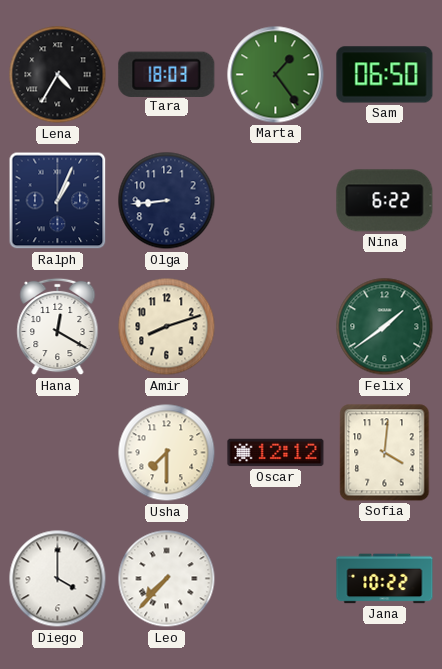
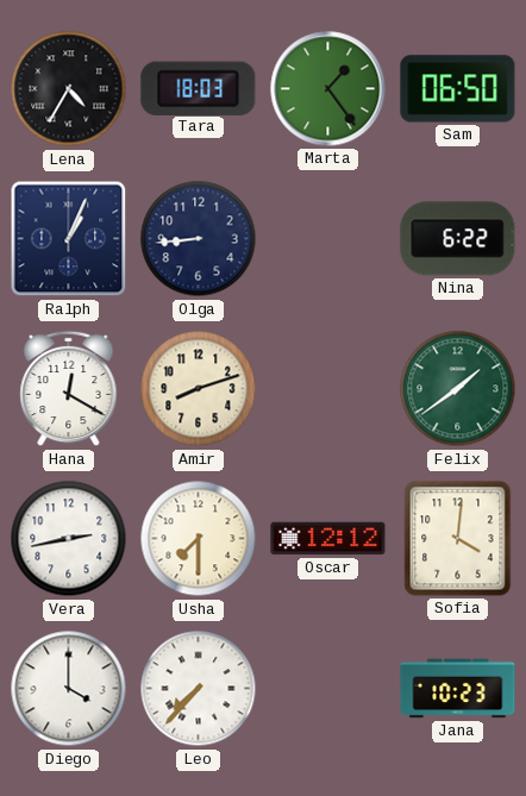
Vera: none -> 2:43 (69, 539)
Jana: 10:22 -> 10:23 (458, 689)
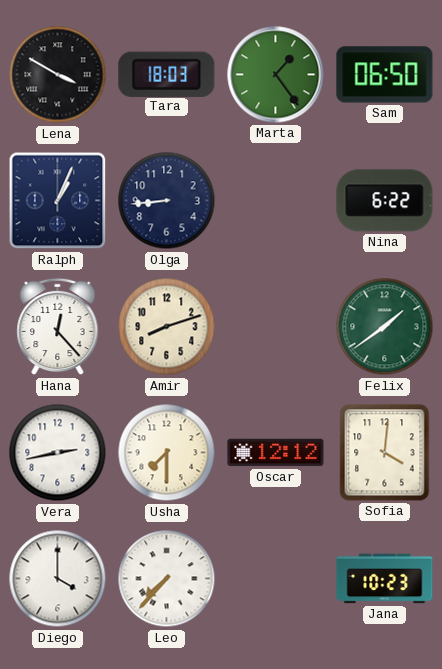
Lena: 4:35 -> 3:50 (58, 75)
Hana: 12:20 -> 12:23 (58, 327)
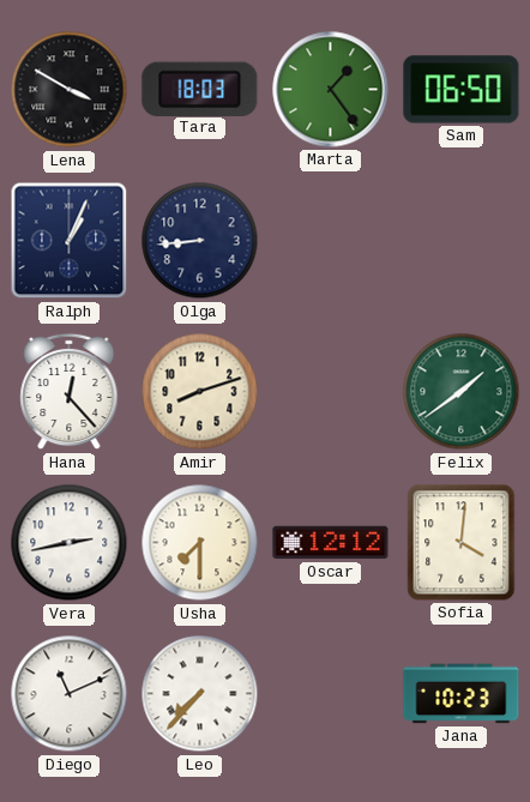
Nina: 6:22 -> none (385, 201)
Diego: 4:00 -> 11:11 (70, 694)
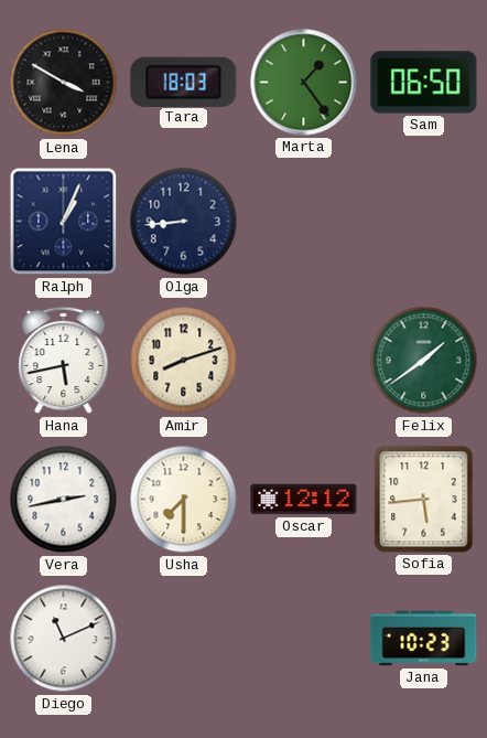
Hana: 12:23 -> 5:43 (64, 361)
Sofia: 4:01 -> 5:44 (424, 500)
Leo: 7:37 -> none (200, 694)
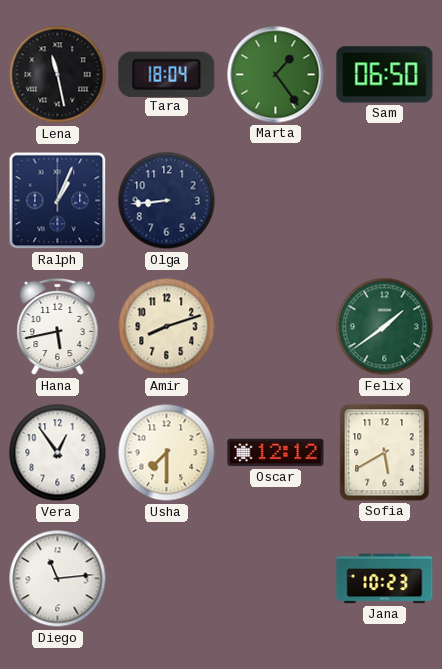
Lena: 3:50 -> 11:28 (58, 75)
Tara: 18:03 -> 18:04 (167, 74)
Vera: 2:43 -> 12:54 (58, 453)
Sofia: 5:44 -> 5:40 (385, 453)
Diego: 11:11 -> 11:14 (58, 579)
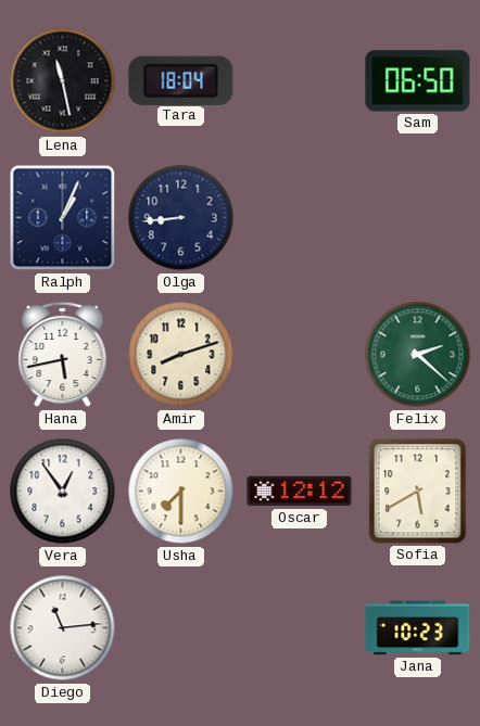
Marta: 1:24 -> none (276, 75)
Felix: 1:39 -> 2:22 (418, 355)
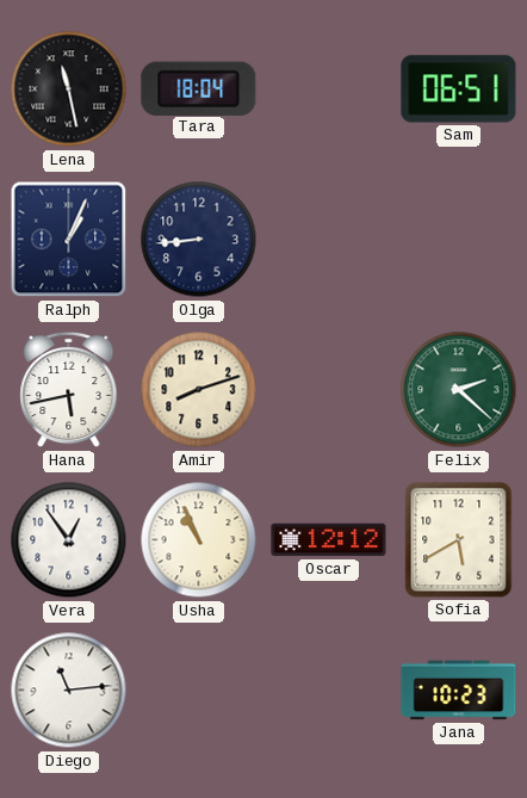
Sam: 06:50 -> 06:51 (459, 89)
Usha: 7:30 -> 10:56 (199, 540)
